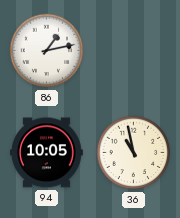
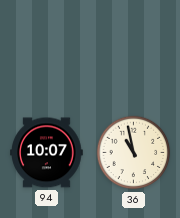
86: 1:13 -> none (47, 51)
94: 10:05 -> 10:07 (47, 153)
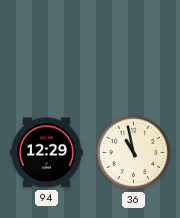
94: 10:07 -> 12:29 (47, 153)
